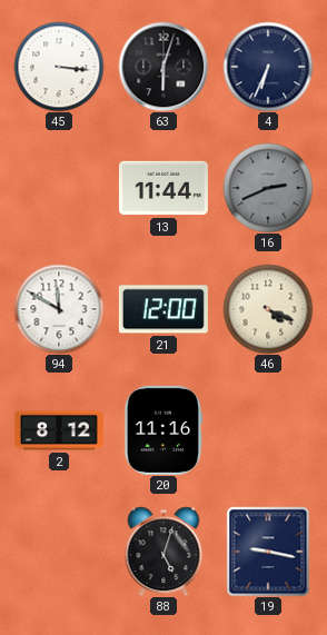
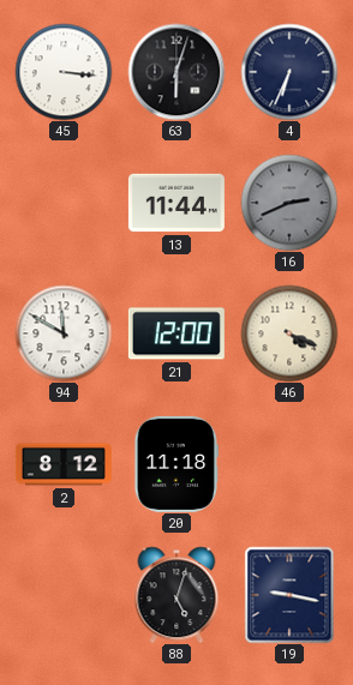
20: 11:16 -> 11:18 (175, 464)
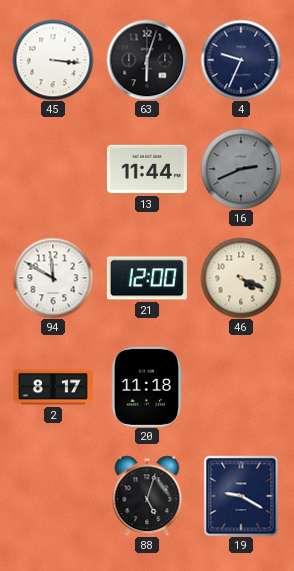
4: 6:34 -> 9:34 (241, 60)
2: 8:12 -> 8:17 (53, 387)
19: 9:17 -> 9:20 (241, 496)
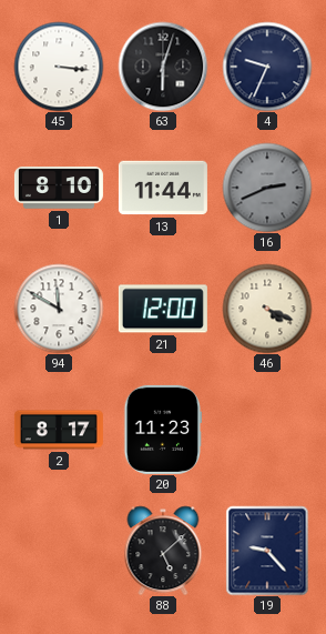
1: none -> 8:10 (59, 188)
20: 11:18 -> 11:23 (162, 430)
88: 5:03 -> 5:08 (163, 551)
19: 9:20 -> 9:23 (267, 551)
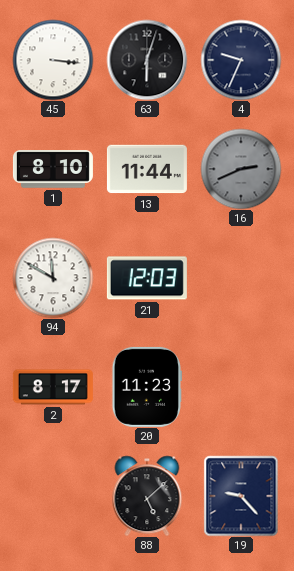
21: 12:00 -> 12:03 (147, 278)
46: 4:19 -> none (267, 309)
